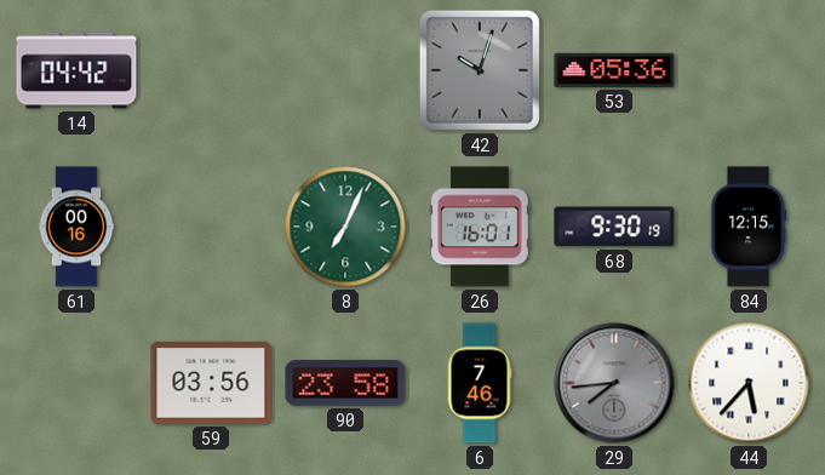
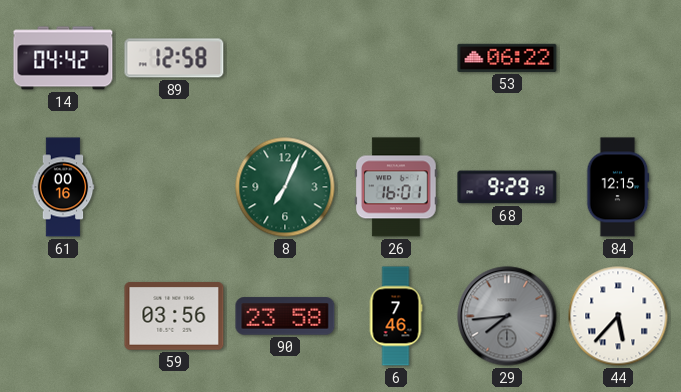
89: none -> 12:58 (174, 58)
42: 10:03 -> none (480, 70)
53: 05:36 -> 06:22 (507, 58)
68: 9:30 -> 9:29 (507, 187)
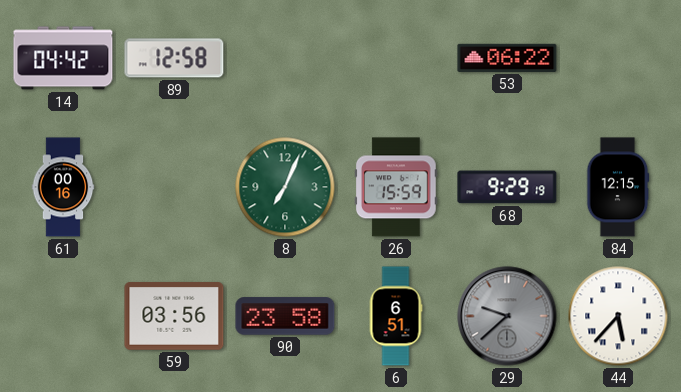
26: 16:01 -> 15:59 (397, 187)
6: 7:46 -> 6:51 (396, 316)
29: 7:44 -> 9:38 (507, 316)
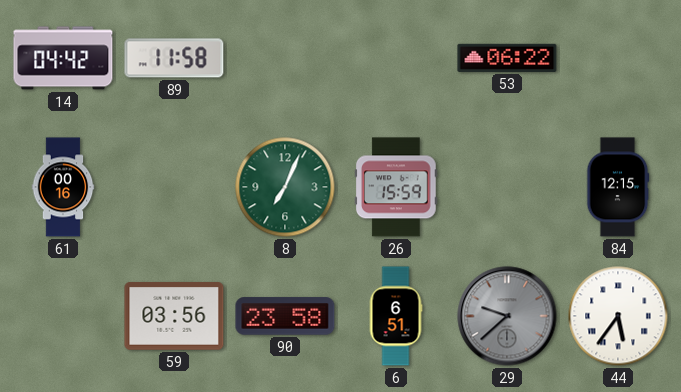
89: 12:58 -> 11:58 (174, 58)
68: 9:29 -> none (507, 187)
44: 5:37 -> 5:36 (618, 316)
